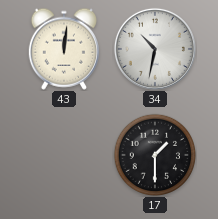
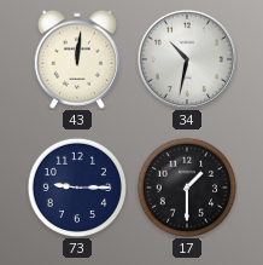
73: none -> 9:15 (77, 188)
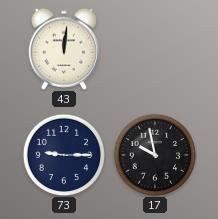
34: 10:32 -> none (187, 59)
17: 1:30 -> 9:58 (155, 155)
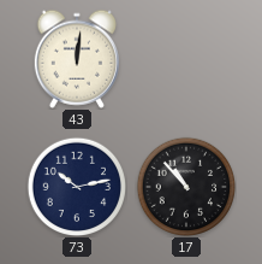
73: 9:15 -> 10:13 (77, 187)
17: 9:58 -> 10:53 (186, 187)
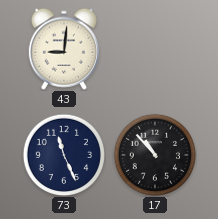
43: 12:01 -> 9:01 (63, 49)
73: 10:13 -> 11:26 (64, 155)
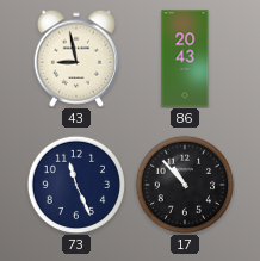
43: 9:01 -> 8:58 (75, 58)
86: none -> 20:43 (185, 58)
